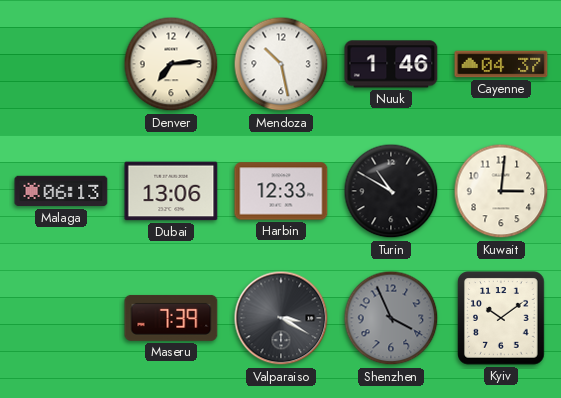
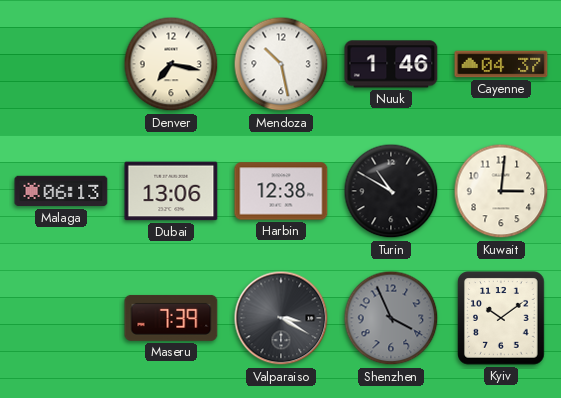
Denver: 7:14 -> 7:17 (171, 64)
Harbin: 12:33 -> 12:38 (281, 191)
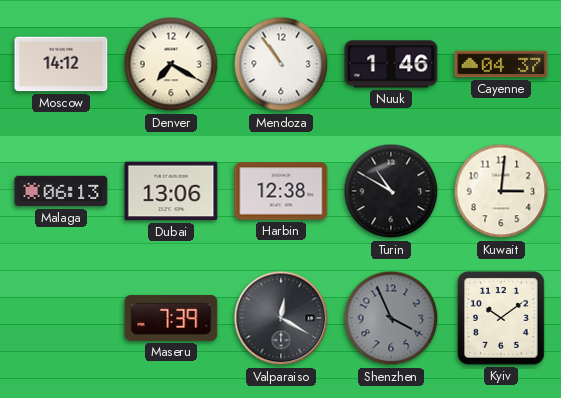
Moscow: none -> 14:12 (61, 64)
Denver: 7:17 -> 7:20 (171, 64)
Mendoza: 10:28 -> 10:54 (281, 64)
Valparaiso: 3:20 -> 12:20 (281, 318)
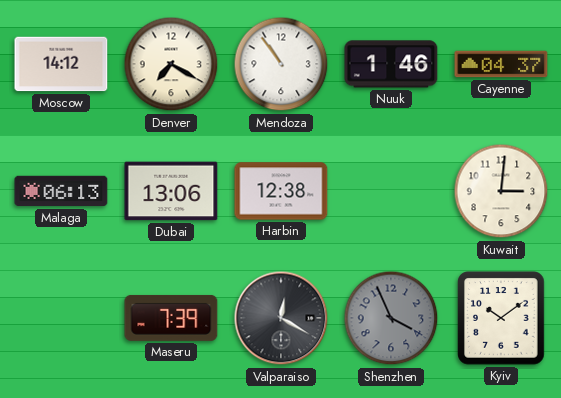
Turin: 10:50 -> none (391, 191)
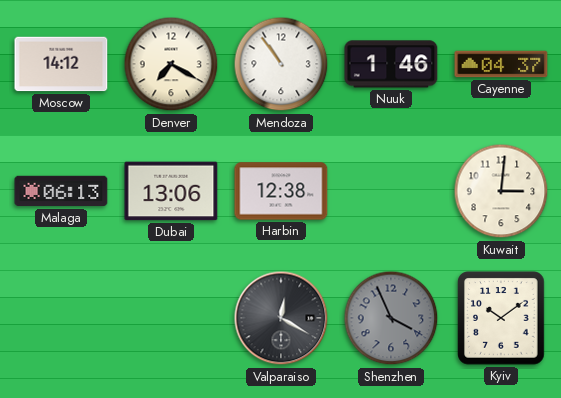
Maseru: 7:39 -> none (171, 318)
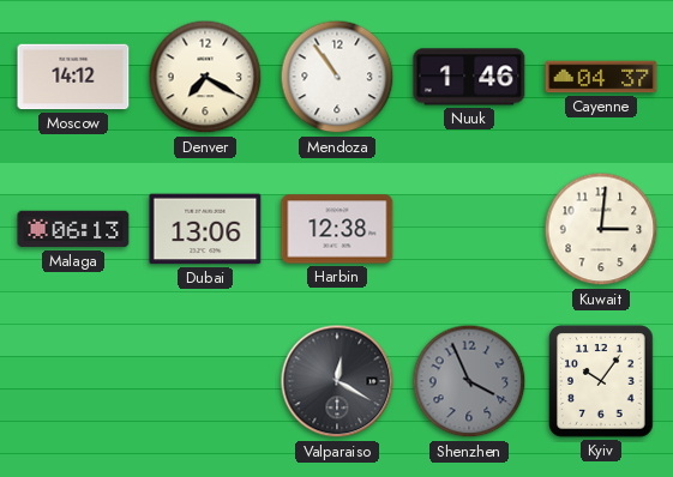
Kyiv: 10:09 -> 10:06 (601, 381)
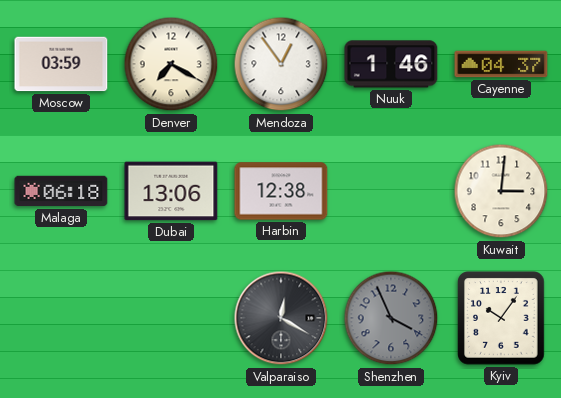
Moscow: 14:12 -> 03:59 (61, 64)
Mendoza: 10:54 -> 12:54 (281, 64)
Malaga: 06:13 -> 06:18 (61, 191)
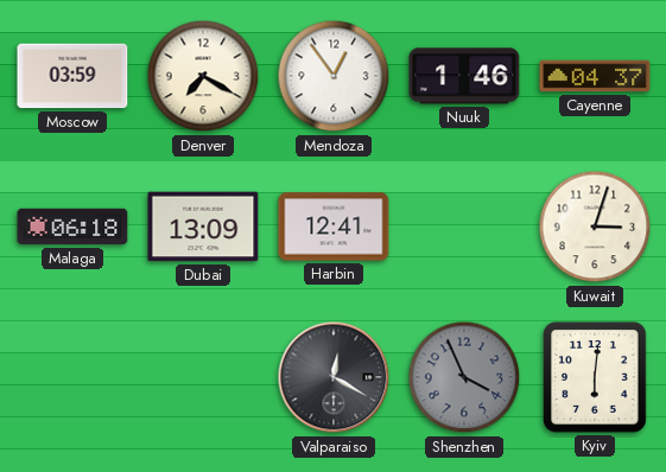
Dubai: 13:06 -> 13:09 (203, 227)
Harbin: 12:38 -> 12:41 (334, 227)
Kuwait: 3:01 -> 3:03 (595, 227)
Kyiv: 10:06 -> 6:01 (595, 377)
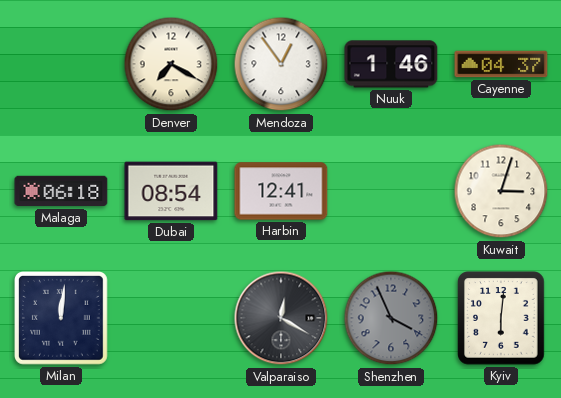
Moscow: 03:59 -> none (72, 76)
Dubai: 13:09 -> 08:54 (171, 191)
Milan: none -> 12:01 (62, 319)
